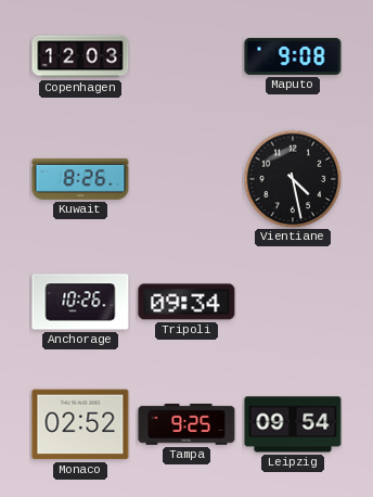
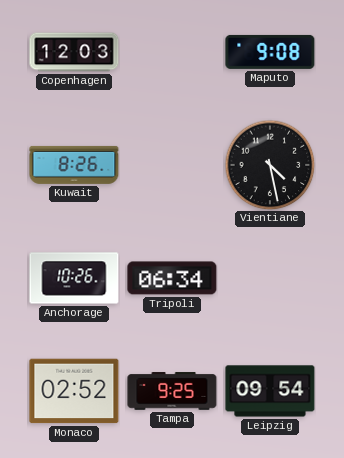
Tripoli: 09:34 -> 06:34 (172, 278)
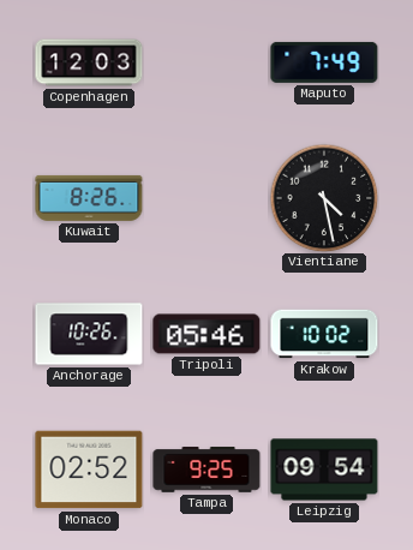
Maputo: 9:08 -> 7:49 (324, 62)
Tripoli: 06:34 -> 05:46 (206, 334)
Krakow: none -> 10:02 (324, 334)
